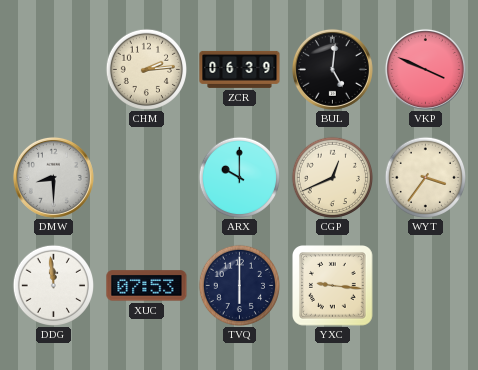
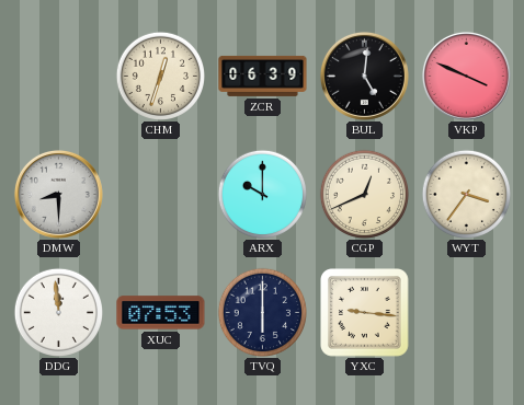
CHM: 2:14 -> 12:33 (160, 76)
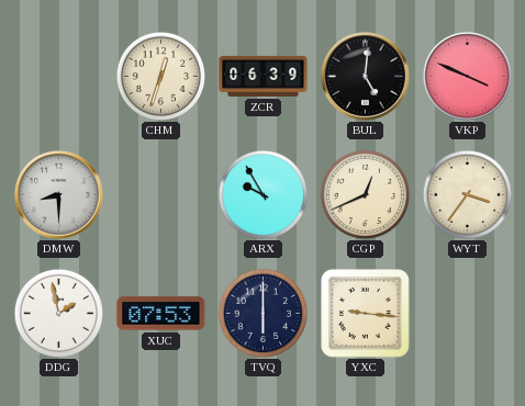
ARX: 10:00 -> 9:55 (262, 194)
DDG: 11:59 -> 1:58 (58, 313)
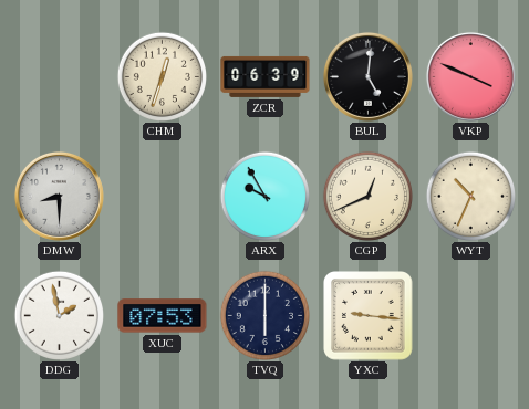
WYT: 3:36 -> 10:34 (470, 196)
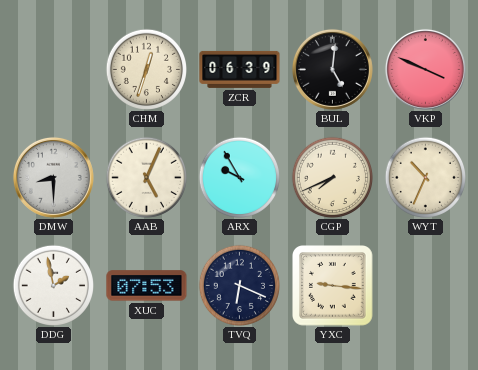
AAB: none -> 5:04 (146, 177)
CGP: 12:41 -> 7:41 (332, 177)
TVQ: 6:00 -> 6:19 (239, 285)
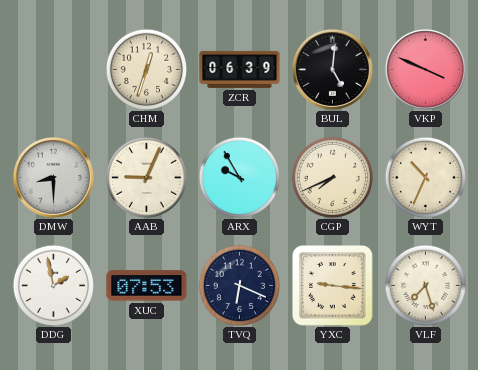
AAB: 5:04 -> 9:04 (146, 177)
VLF: none -> 7:27 (425, 285)
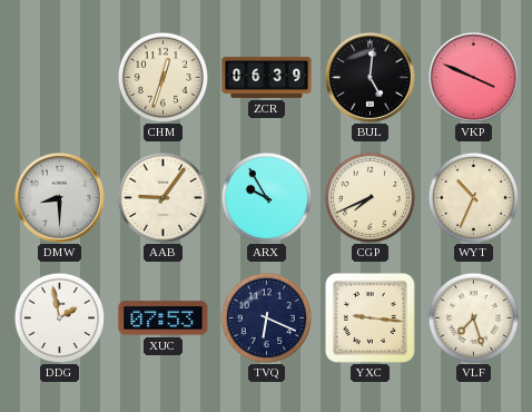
AAB: 9:04 -> 9:06 (162, 197)
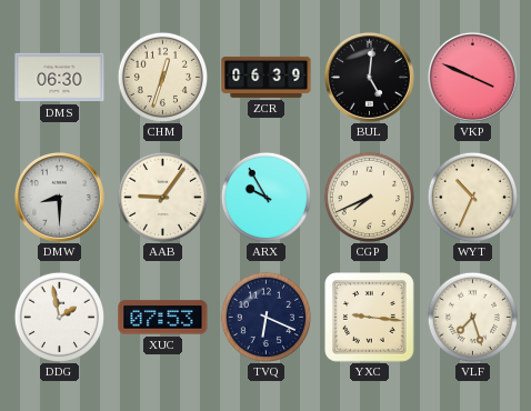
DMS: none -> 06:30 (60, 78)
